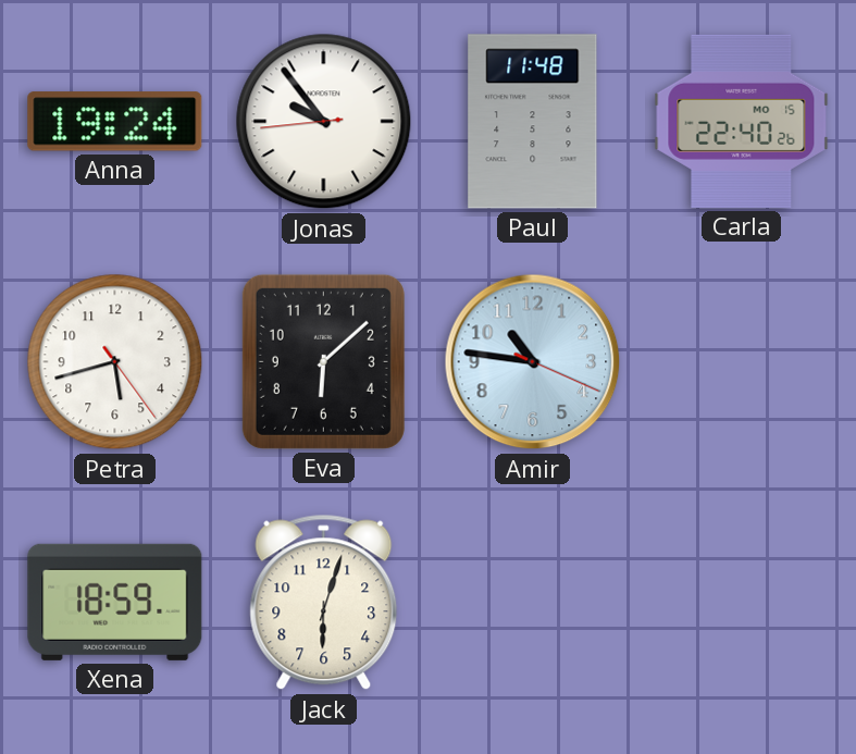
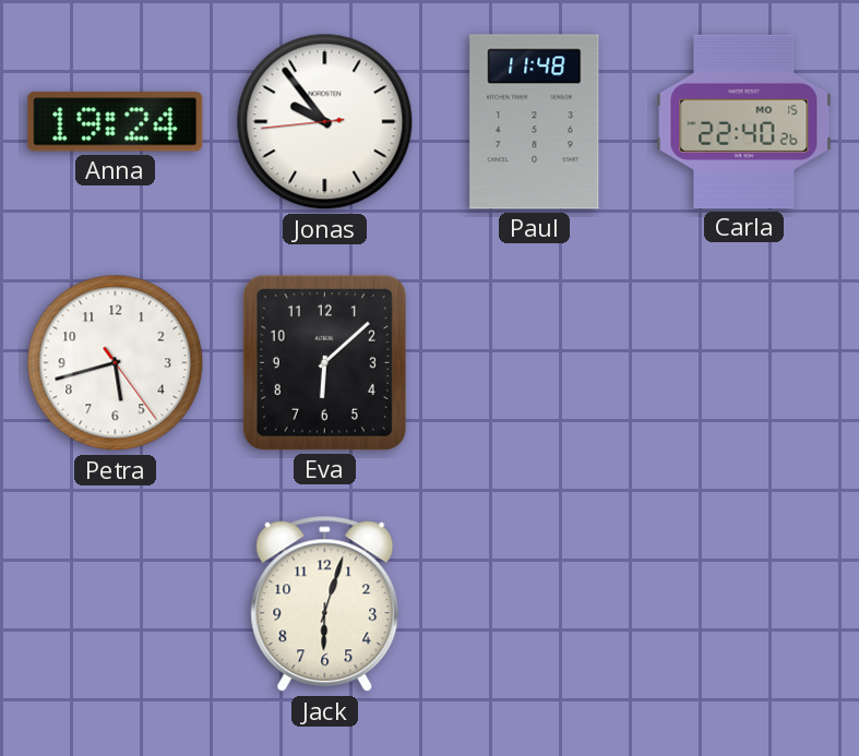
Amir: 10:46 -> none (533, 362)
Xena: 18:59 -> none (115, 602)
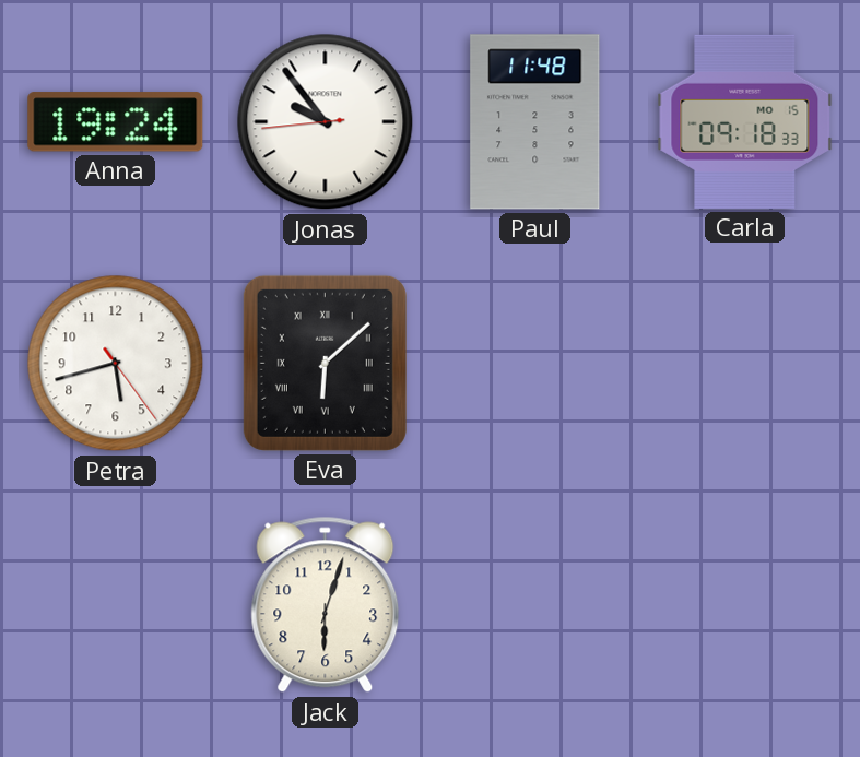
Carla: 22:40 -> 09:18 (745, 121)
Eva numerals: Arabic -> Roman (325, 363)
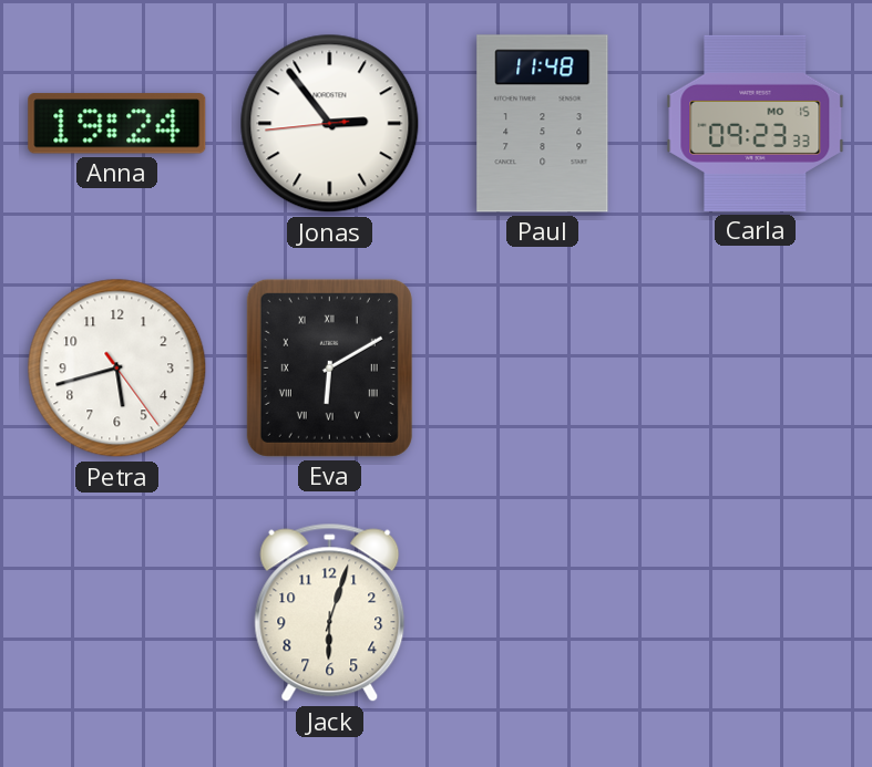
Jonas: 9:53 -> 2:53 (330, 124)
Carla: 09:18 -> 09:23 (756, 123)
Eva: 6:08 -> 6:10 (329, 367)
